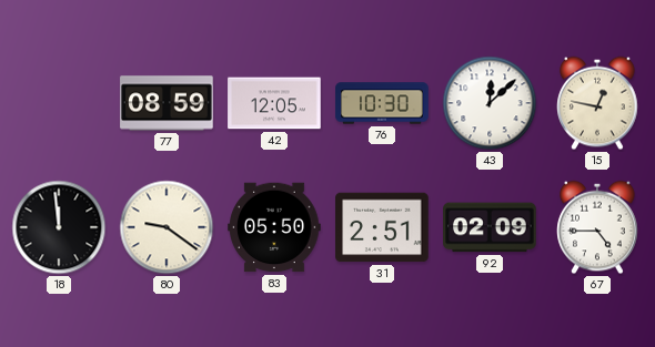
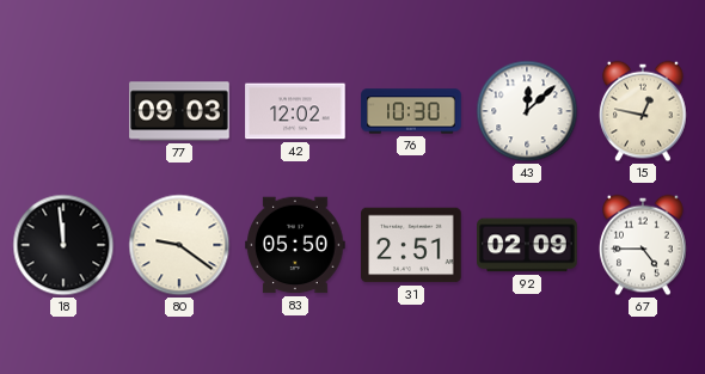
77: 08:59 -> 09:03 (179, 111)
42: 12:05 -> 12:02 (295, 111)
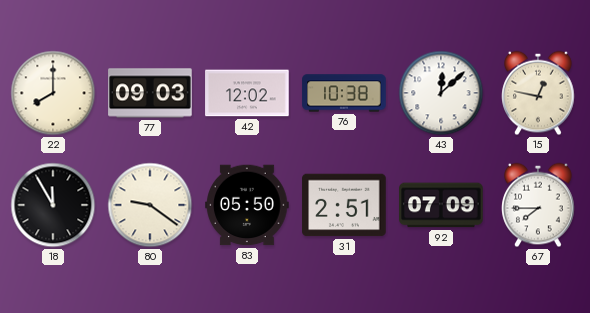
22: none -> 8:00 (53, 93)
76: 10:30 -> 10:38 (344, 93)
18: 11:59 -> 11:55 (53, 205)
92: 02:09 -> 07:09 (441, 205)
67: 4:45 -> 7:45 (538, 205)
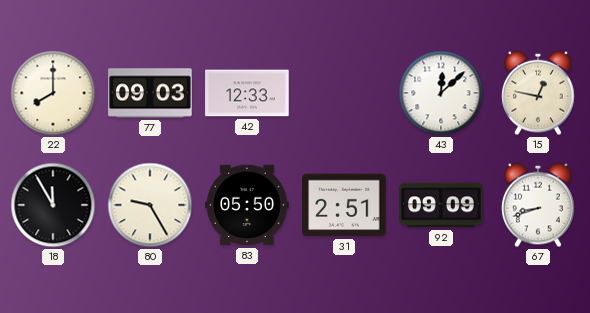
42: 12:02 -> 12:33 (247, 93)
76: 10:38 -> none (344, 93)
80: 9:21 -> 9:25 (150, 205)
92: 07:09 -> 09:09 (441, 205)
67: 7:45 -> 8:42 (538, 205)
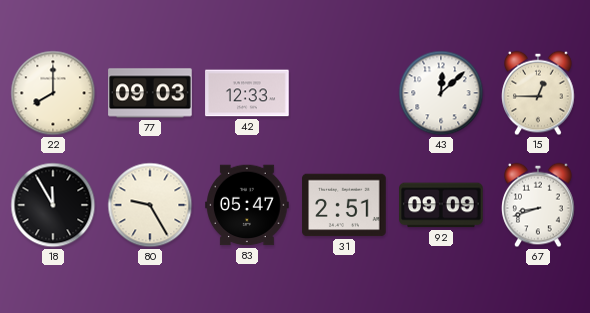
15: 12:47 -> 12:45 (538, 93)
83: 05:50 -> 05:47 (247, 205)
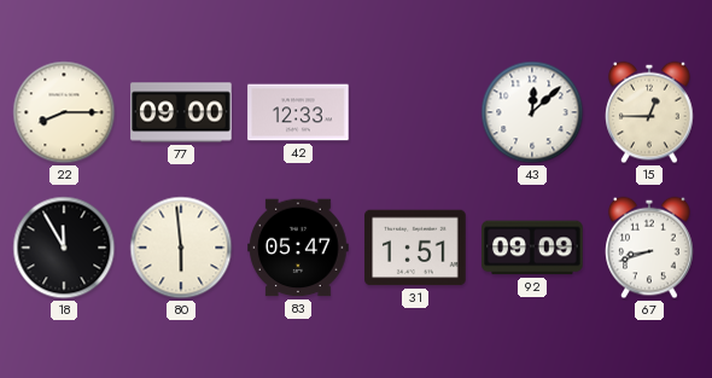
22: 8:00 -> 8:15 (64, 112)
77: 09:03 -> 09:00 (181, 112)
80: 9:25 -> 5:59 (181, 248)
31: 2:51 -> 1:51 (415, 248)
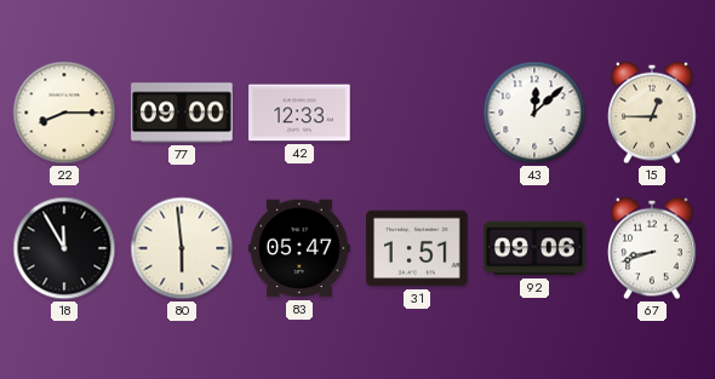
92: 09:09 -> 09:06 (534, 248)
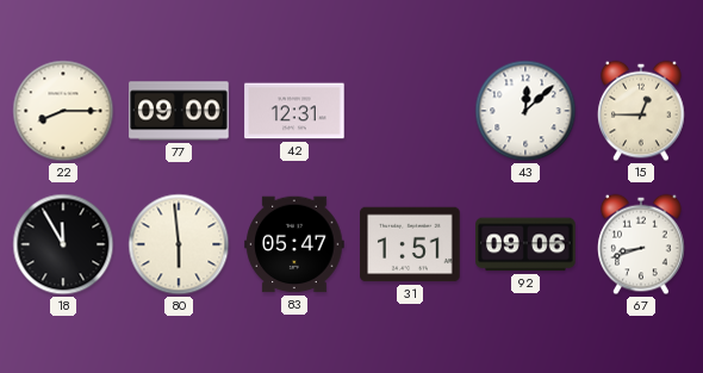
42: 12:33 -> 12:31 (294, 111)
